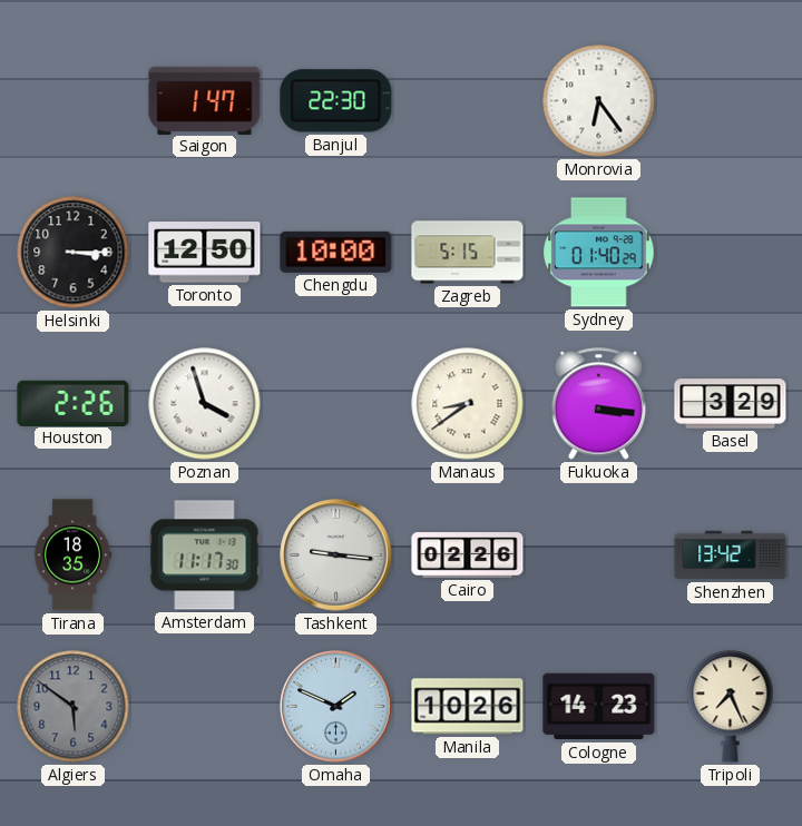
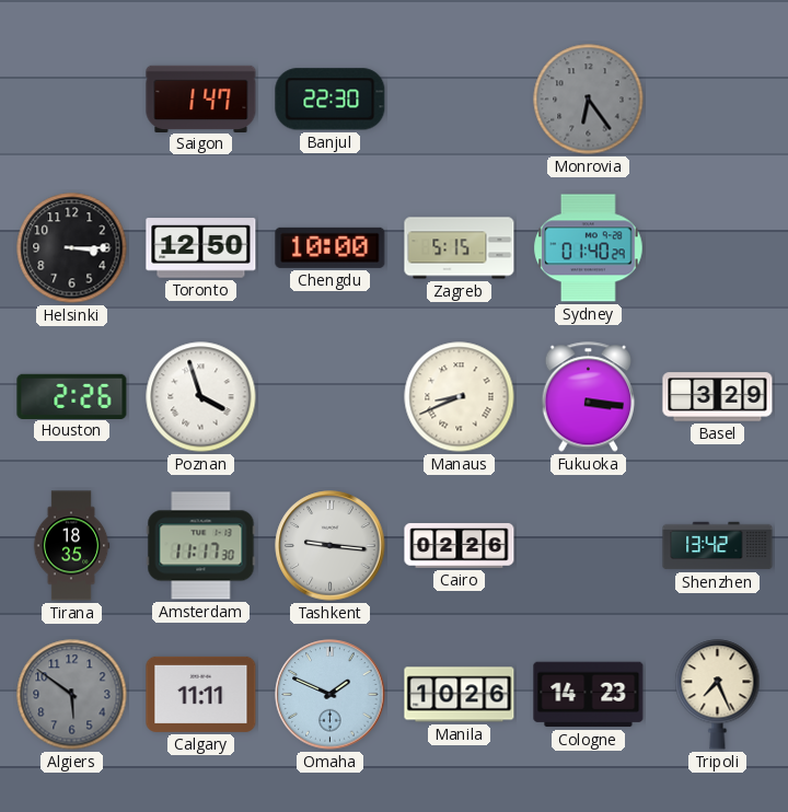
Monrovia dial: white -> grey (589, 100)
Manaus: 8:39 -> 8:41 (460, 397)
Calgary: none -> 11:11 (201, 694)
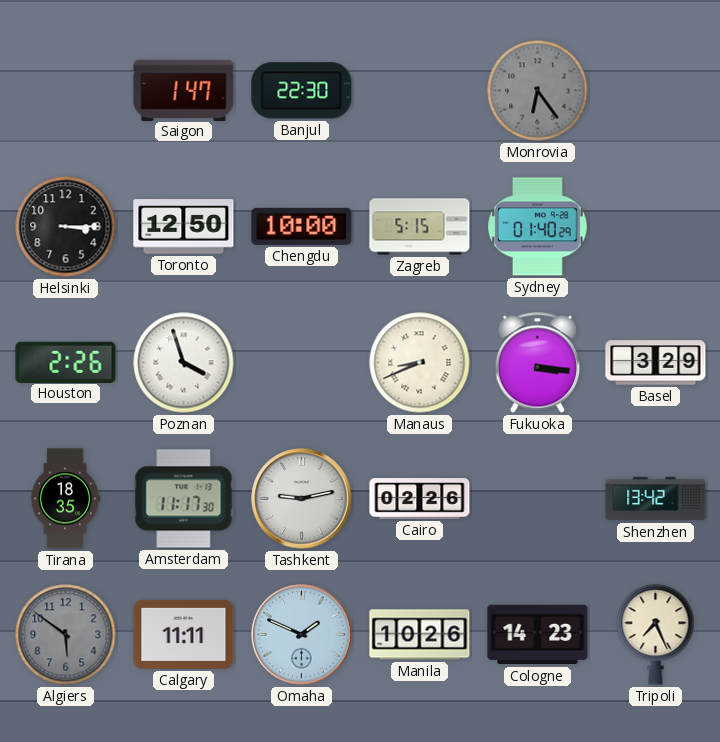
Tashkent: 9:16 -> 9:13 (302, 499)
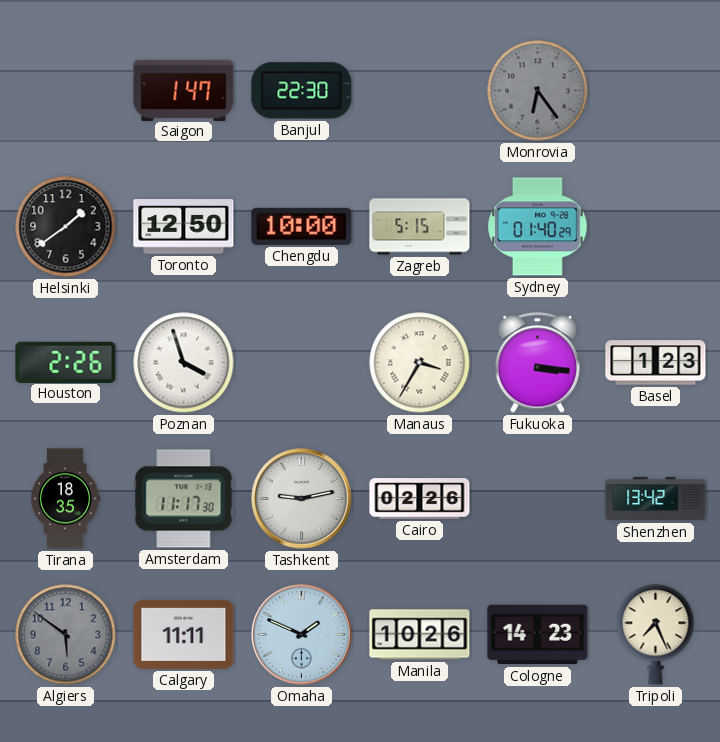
Helsinki: 3:15 -> 1:39 (66, 227)
Manaus: 8:41 -> 3:35 (420, 363)
Basel: 3:29 -> 1:23 (656, 363)
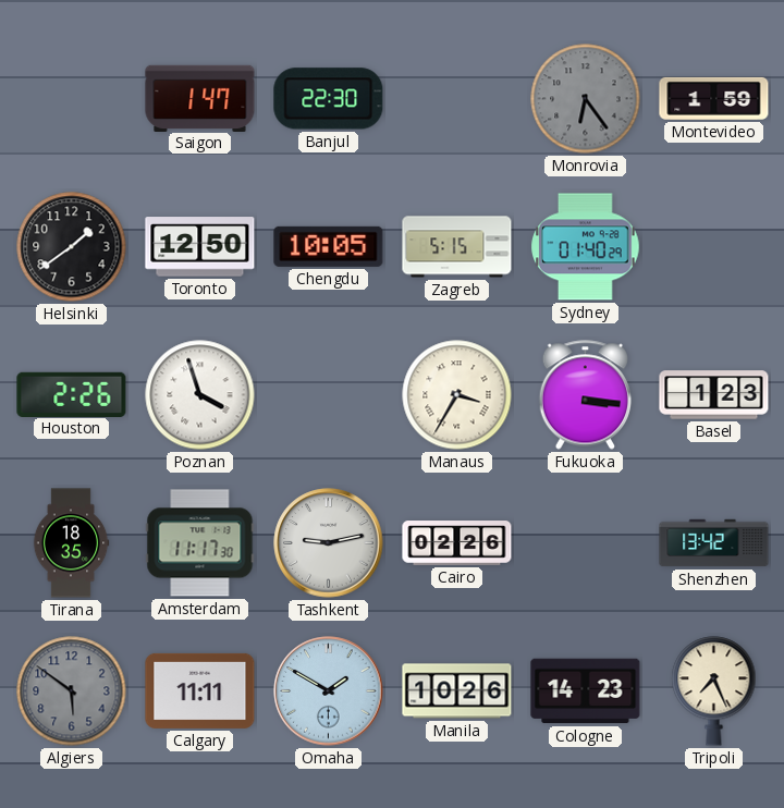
Montevideo: none -> 1:59 (714, 98)
Chengdu: 10:00 -> 10:05 (329, 246)
Omaha: 1:49 -> 1:50 (329, 691)
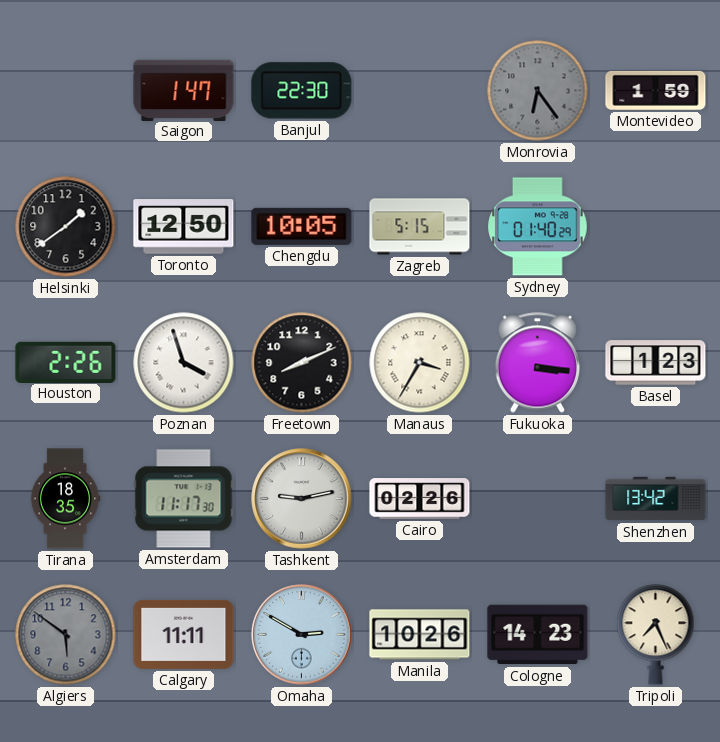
Freetown: none -> 8:11 (302, 363)
Omaha: 1:50 -> 2:50 (302, 635)
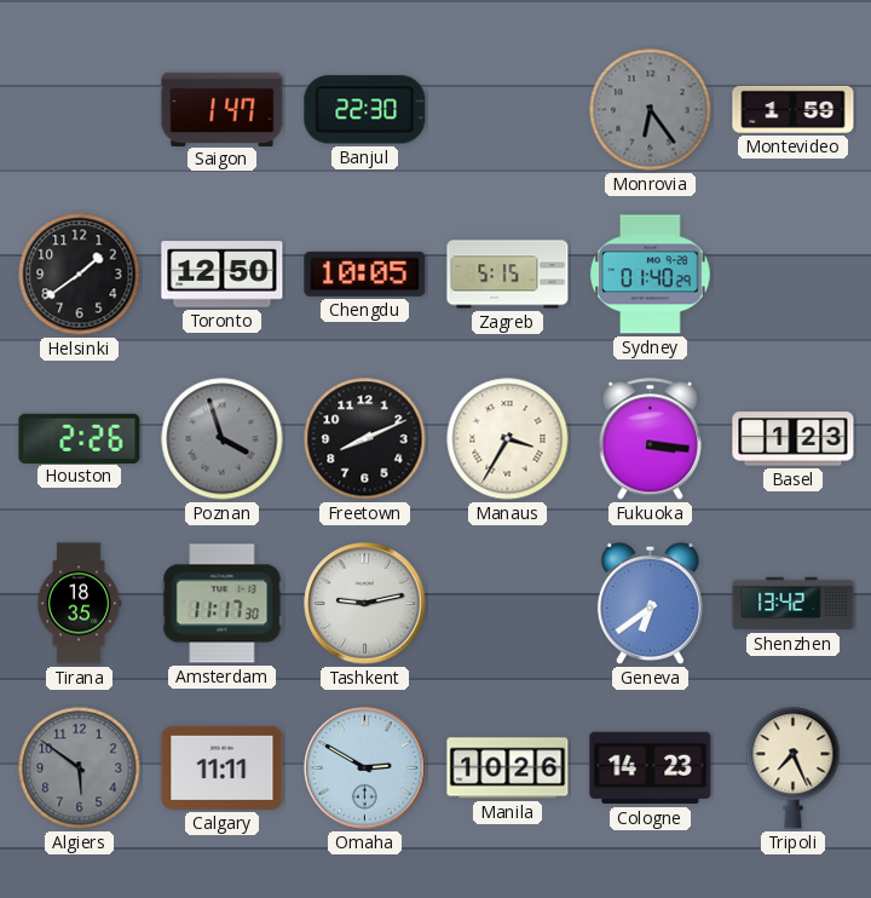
Poznan dial: white -> grey (223, 439)
Cairo: 02:26 -> none (420, 499)
Geneva: none -> 6:39 (650, 603)
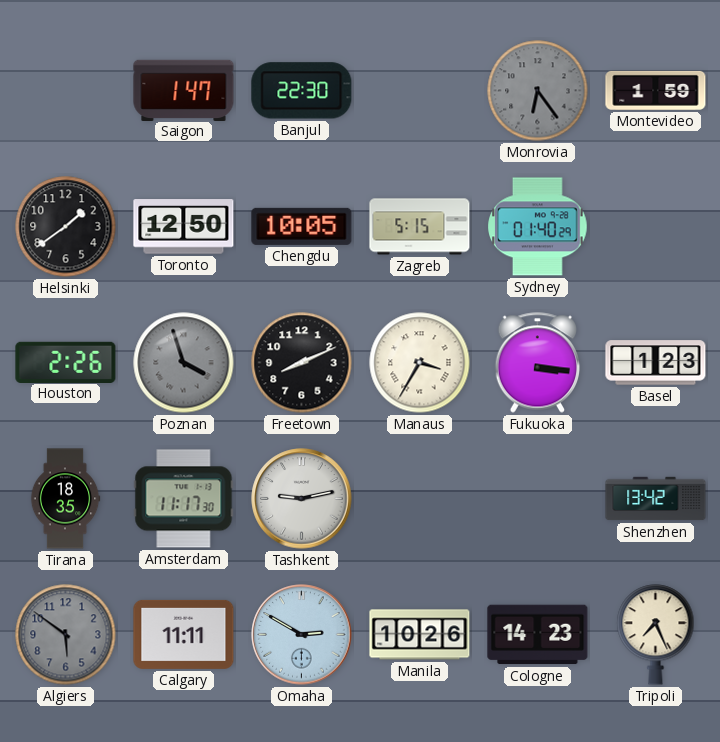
Geneva: 6:39 -> none (650, 603)
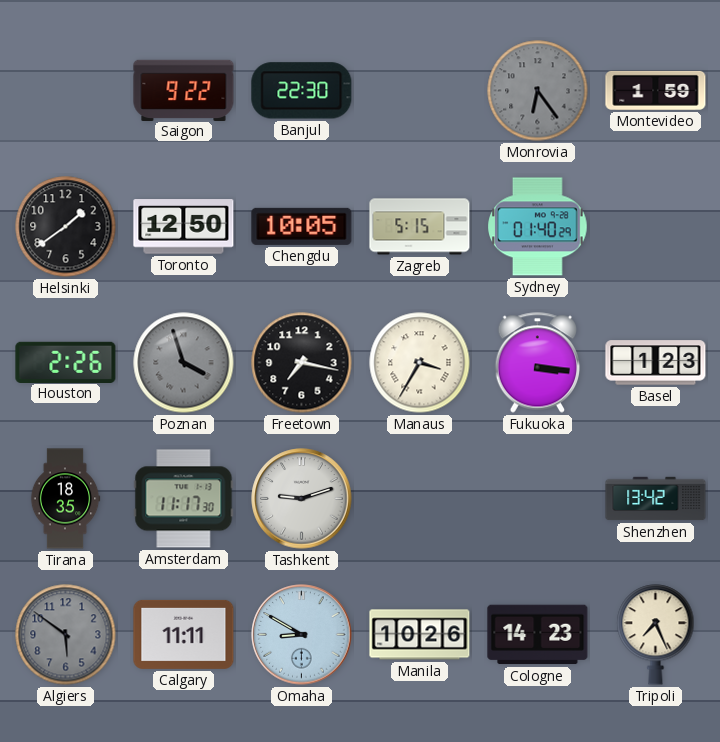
Saigon: 1:47 -> 9:22 (184, 90)
Freetown: 8:11 -> 7:17 (302, 363)
Tashkent: 9:13 -> 9:12 (302, 499)
Omaha: 2:50 -> 8:50 (302, 635)
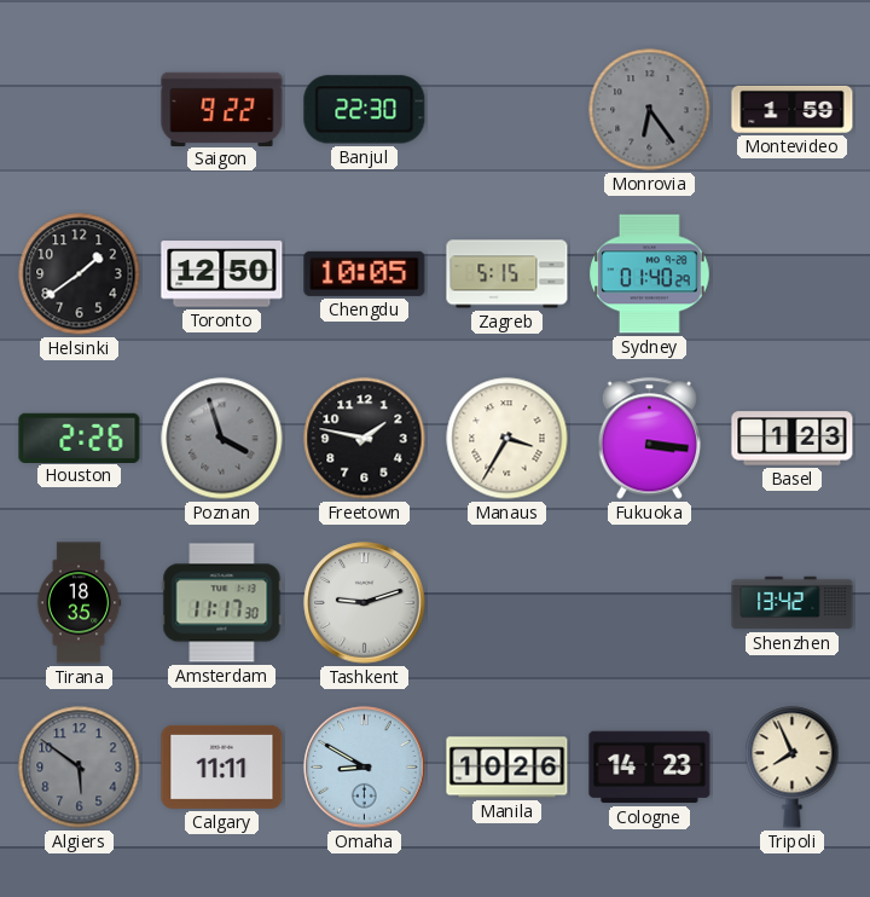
Freetown: 7:17 -> 1:47 (365, 439)
Tripoli: 7:26 -> 7:56 (793, 768)
